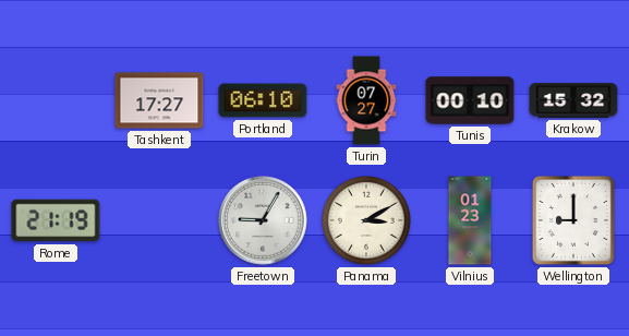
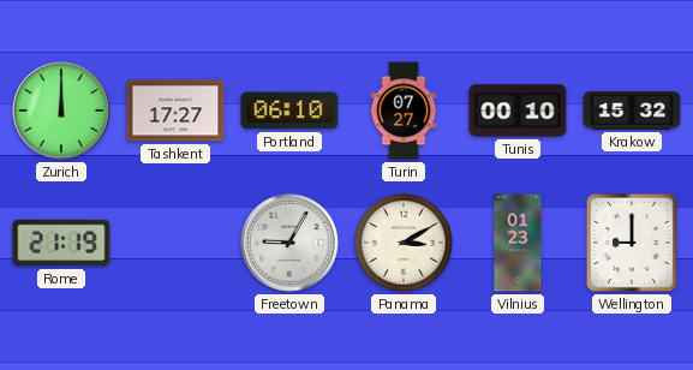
Zurich: none -> 12:00 (61, 111)
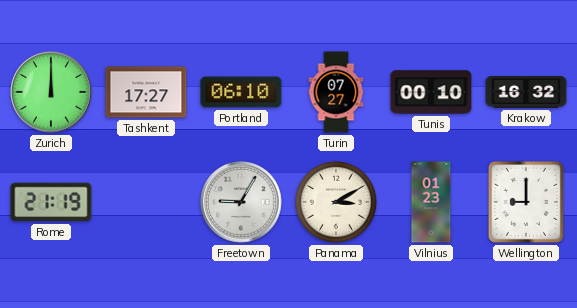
Krakow: 15:32 -> 16:32 (526, 93)
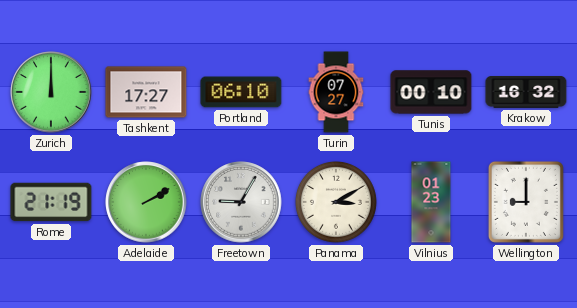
Adelaide: none -> 2:10 (146, 202)
